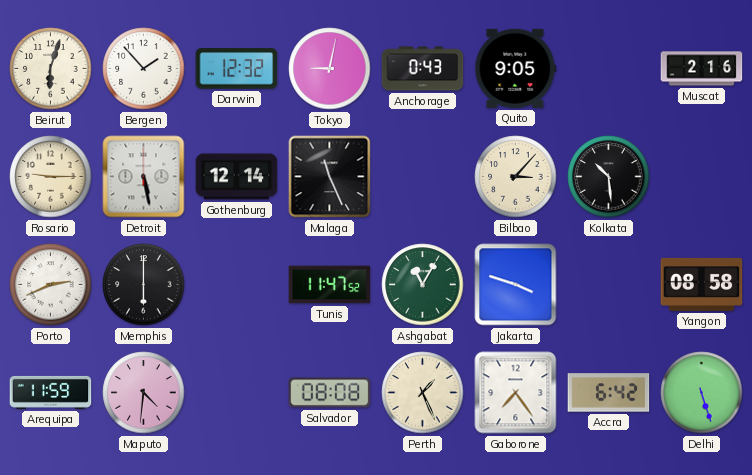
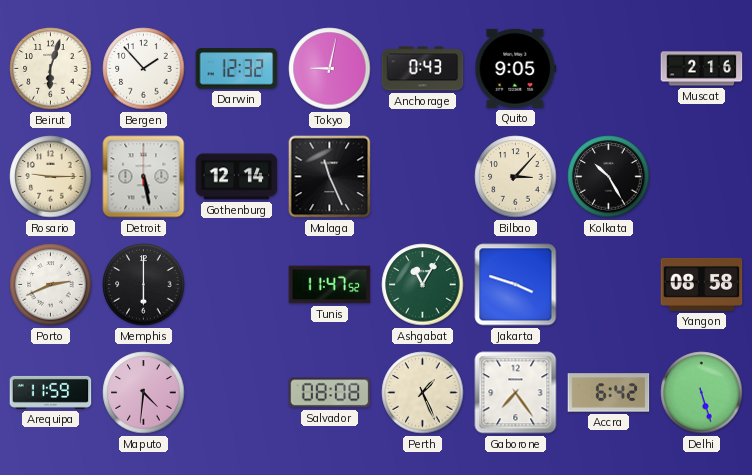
Kolkata: 10:29 -> 10:25 (609, 177)
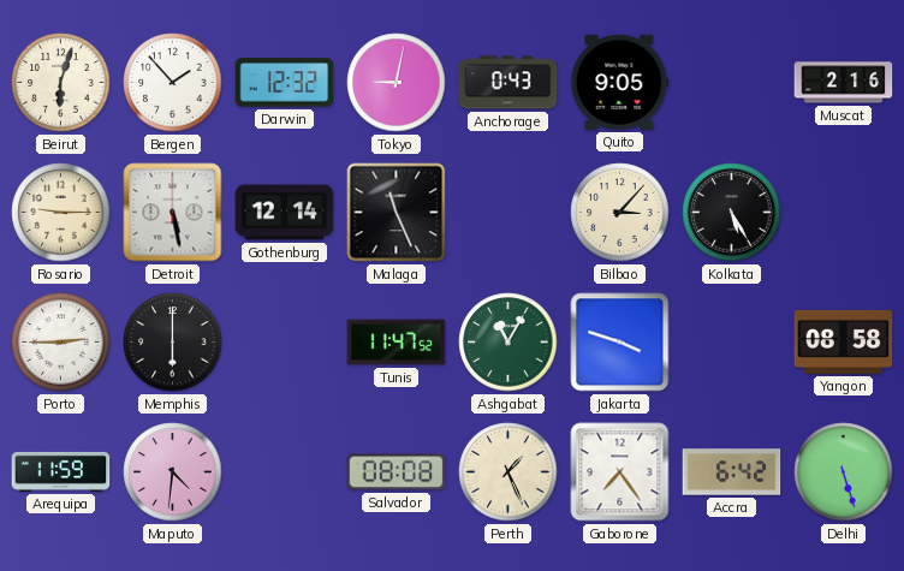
Kolkata: 10:25 -> 5:25 (732, 213)
Porto: 2:41 -> 2:45 (61, 343)
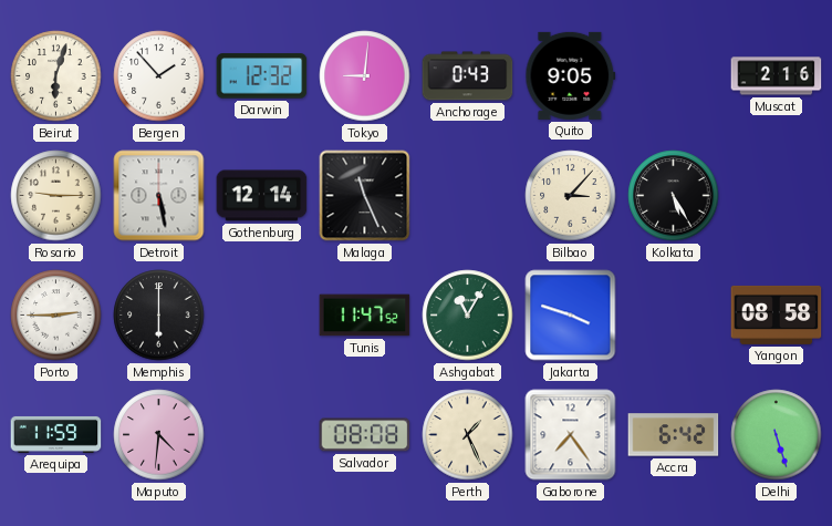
Tokyo: 9:02 -> 9:01 (365, 76)
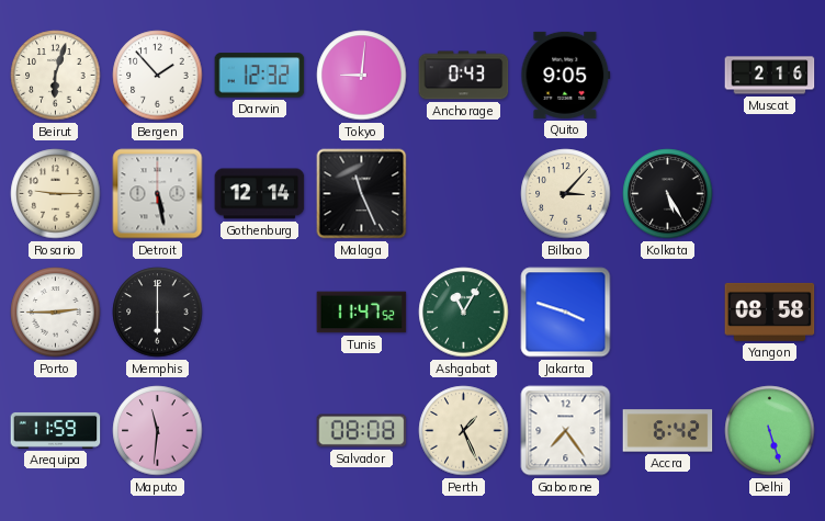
Maputo: 4:31 -> 11:31 (158, 431)
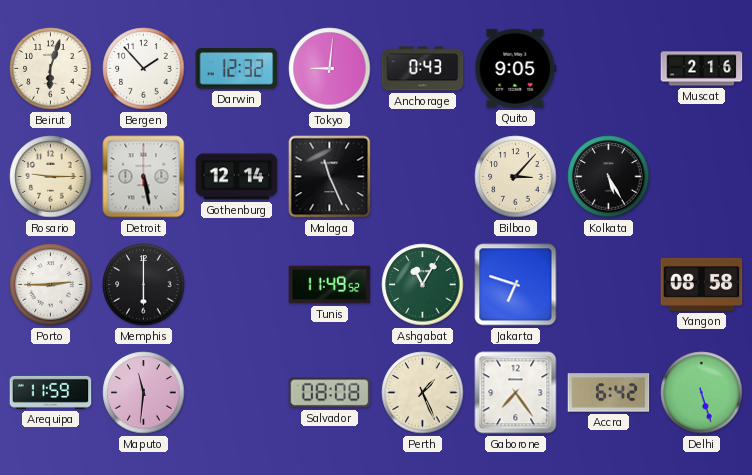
Tunis: 11:47 -> 11:49 (330, 285)
Jakarta: 3:48 -> 6:48 (516, 285)
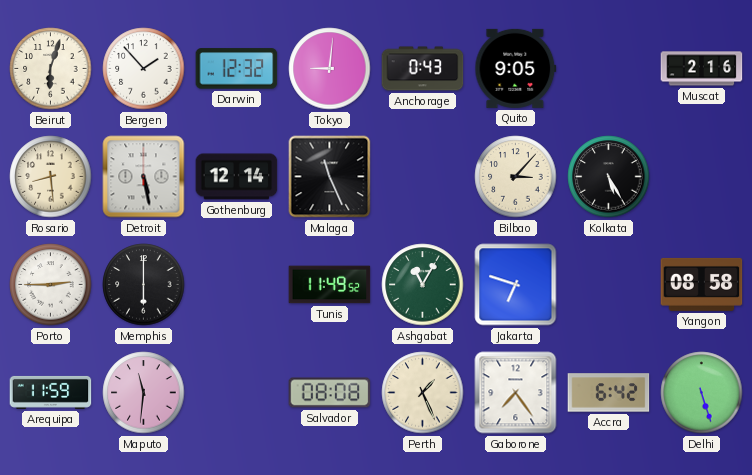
Rosario: 9:15 -> 8:29 (51, 177)
